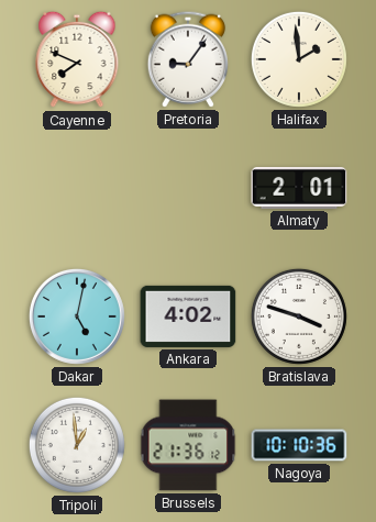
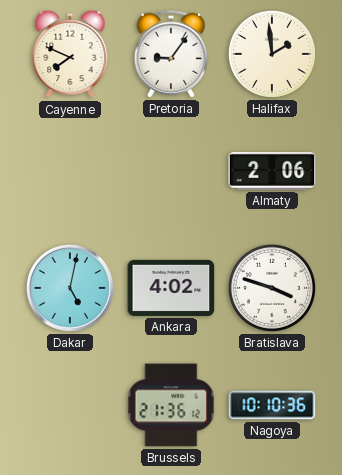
Almaty: 2:01 -> 2:06 (272, 171)
Tripoli: 12:59 -> none (77, 445)
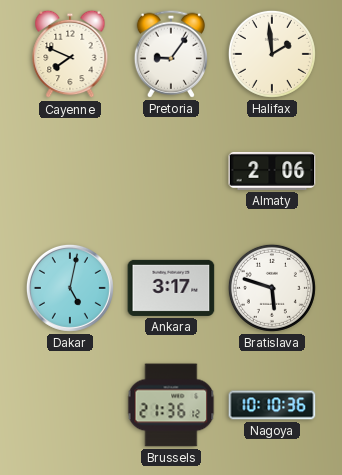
Ankara: 4:02 -> 3:17 (171, 288)
Bratislava: 3:48 -> 5:48 (272, 288)
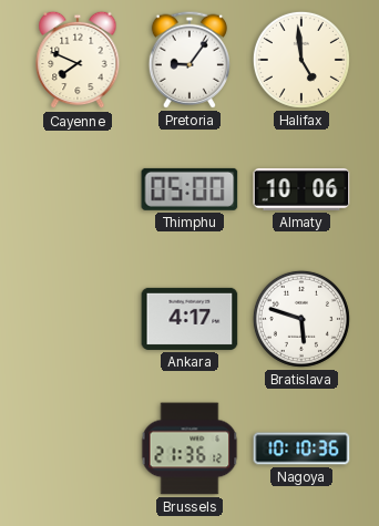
Halifax: 1:59 -> 4:59 (301, 60)
Thimphu: none -> 05:00 (189, 189)
Almaty: 2:06 -> 10:06 (301, 189)
Dakar: 5:02 -> none (70, 288)
Ankara: 3:17 -> 4:17 (189, 319)
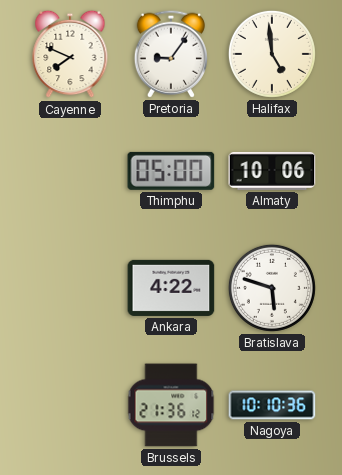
Ankara: 4:17 -> 4:22 (171, 288)
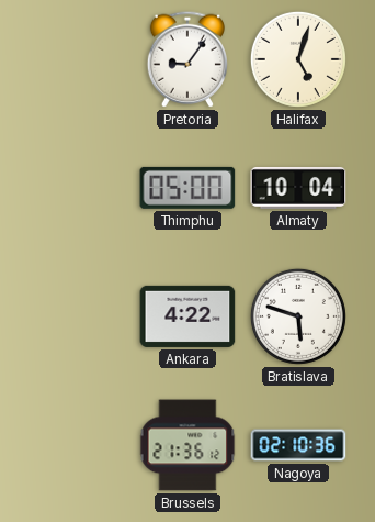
Cayenne: 7:49 -> none (70, 54)
Halifax: 4:59 -> 5:03 (298, 59)
Almaty: 10:06 -> 10:04 (298, 188)
Nagoya: 10:10 -> 02:10 (298, 445)
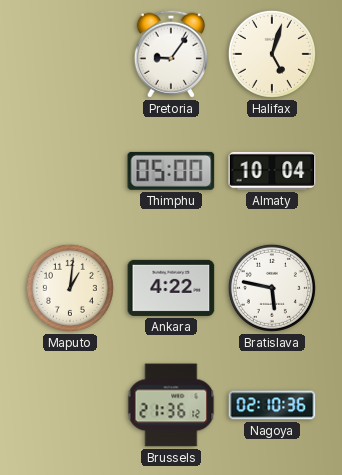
Maputo: none -> 1:01 (70, 288)
Bratislava: 5:48 -> 5:47 (272, 288)
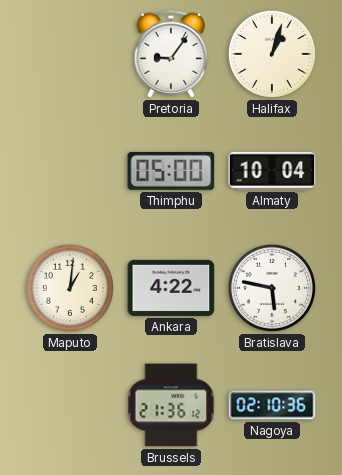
Halifax: 5:03 -> 1:03 (272, 54)
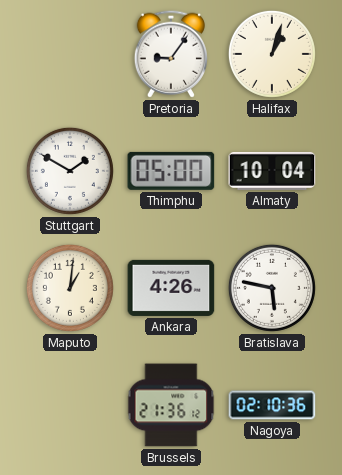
Stuttgart: none -> 1:50 (70, 171)
Ankara: 4:22 -> 4:26 (171, 288)
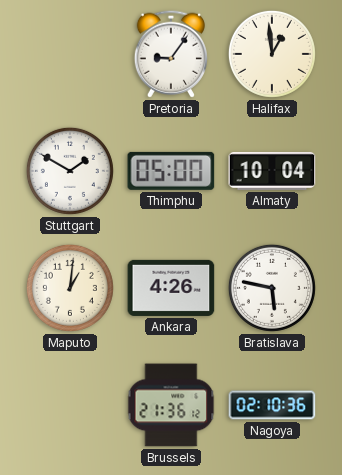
Halifax: 1:03 -> 12:59 (272, 54)
